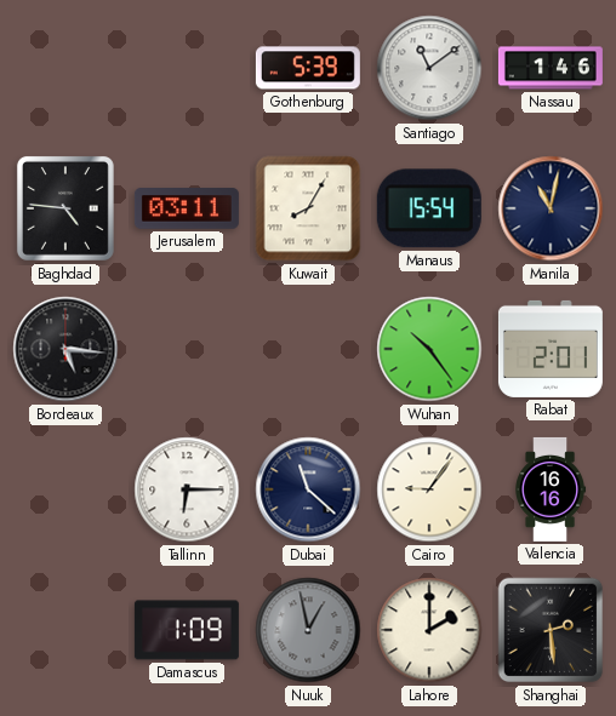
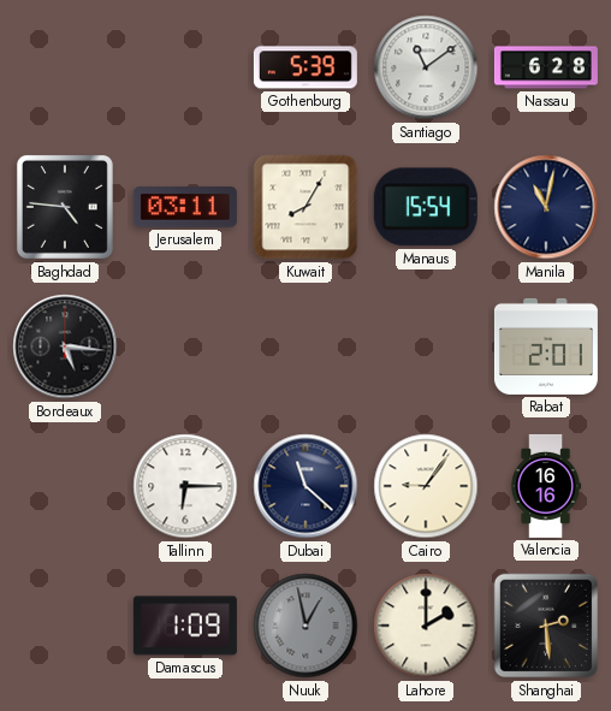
Nassau: 1:46 -> 6:28 (546, 67)
Wuhan: 10:24 -> none (429, 349)
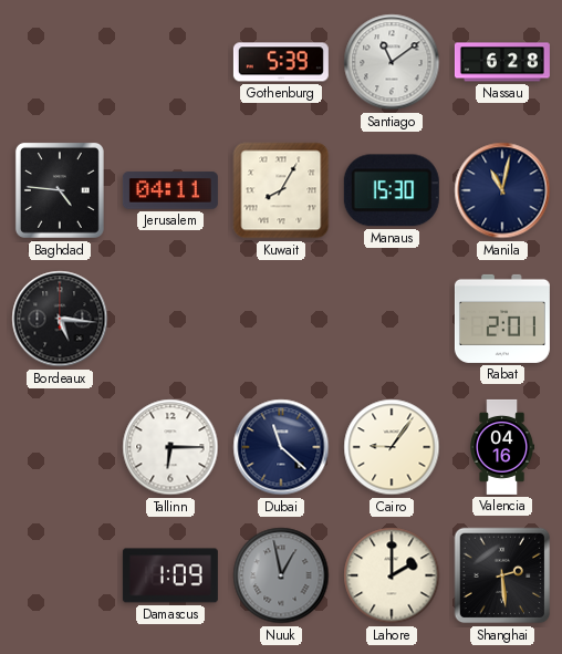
Jerusalem: 03:11 -> 04:11 (170, 190)
Manaus: 15:54 -> 15:30 (392, 190)
Valencia: 16:16 -> 04:16 (502, 447)
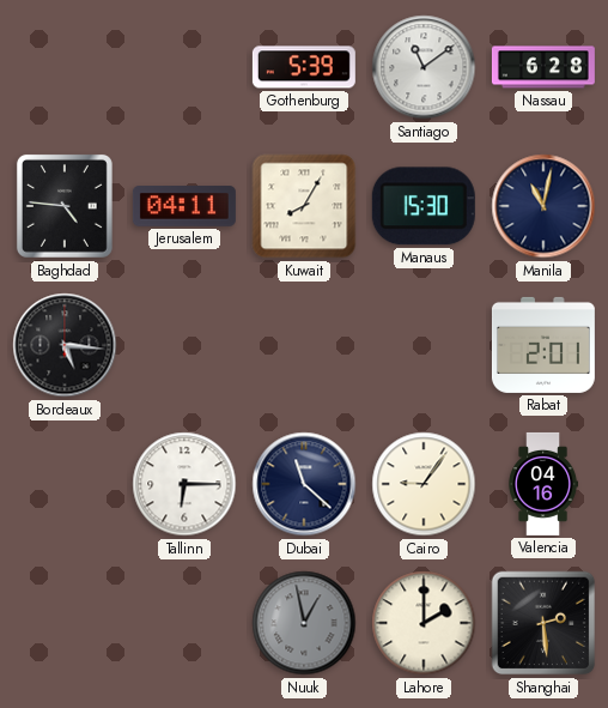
Damascus: 1:09 -> none (170, 575)
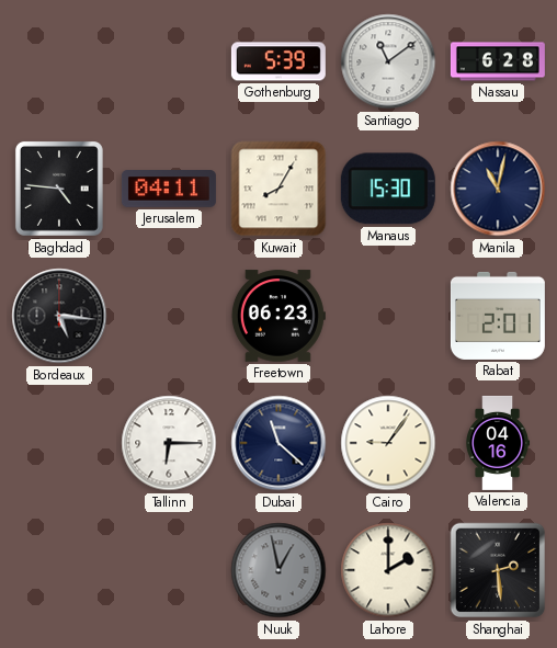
Freetown: none -> 06:23 (278, 316)
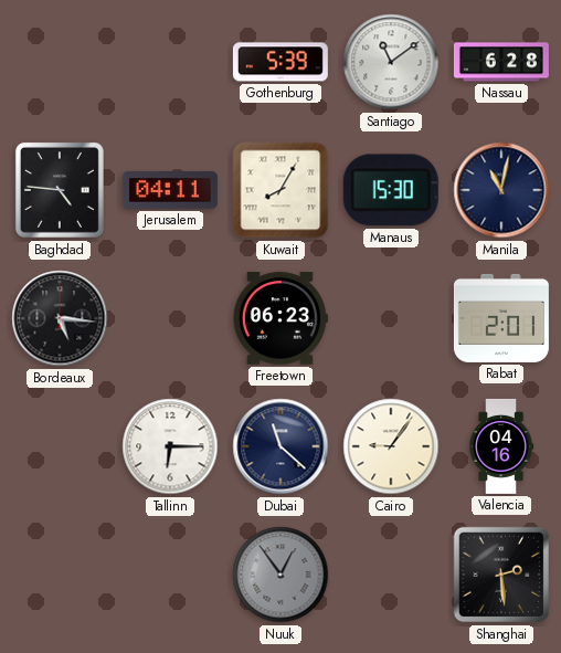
Nuuk: 12:58 -> 12:54 (280, 575)
Lahore: 2:00 -> none (388, 570)
